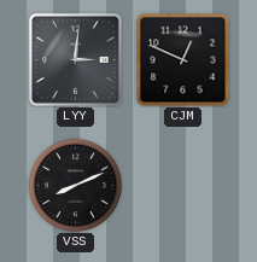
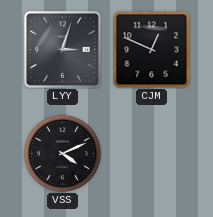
LYY: 3:01 -> 3:03 (62, 49)
VSS: 8:11 -> 4:11 (62, 153)
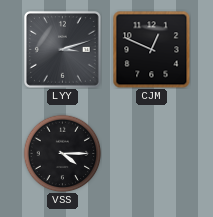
LYY: 3:03 -> 3:12 (62, 49)
VSS: 4:11 -> 4:15 (62, 153)
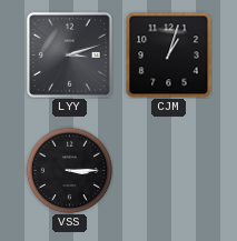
CJM: 12:49 -> 1:03 (168, 54)
VSS: 4:15 -> 3:15 (69, 170)
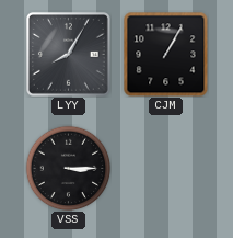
LYY: 3:12 -> 8:05 (68, 54)
CJM: 1:03 -> 1:05 (165, 54)
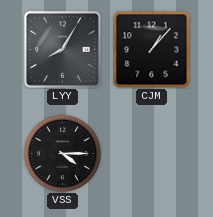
CJM: 1:05 -> 1:07 (151, 49)
VSS: 3:15 -> 4:15 (62, 153)
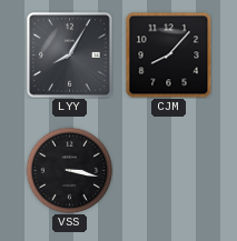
CJM: 1:07 -> 8:07 (168, 54)
VSS: 4:15 -> 3:17 (69, 170)
